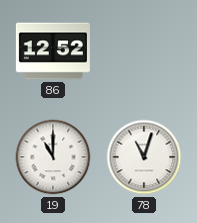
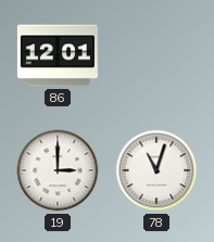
86: 12:52 -> 12:01 (58, 55)
19: 11:00 -> 3:00 (58, 170)
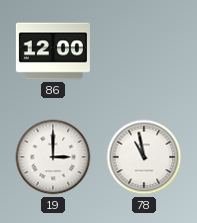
86: 12:01 -> 12:00 (53, 51)
78: 11:03 -> 10:58 (144, 157)
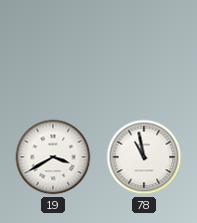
86: 12:00 -> none (53, 51)
19: 3:00 -> 3:40 (53, 157)
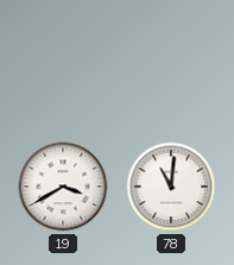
78: 10:58 -> 11:01 (171, 187)
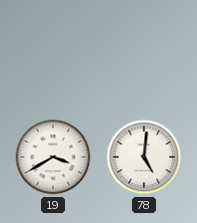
78: 11:01 -> 5:01 (144, 157)
